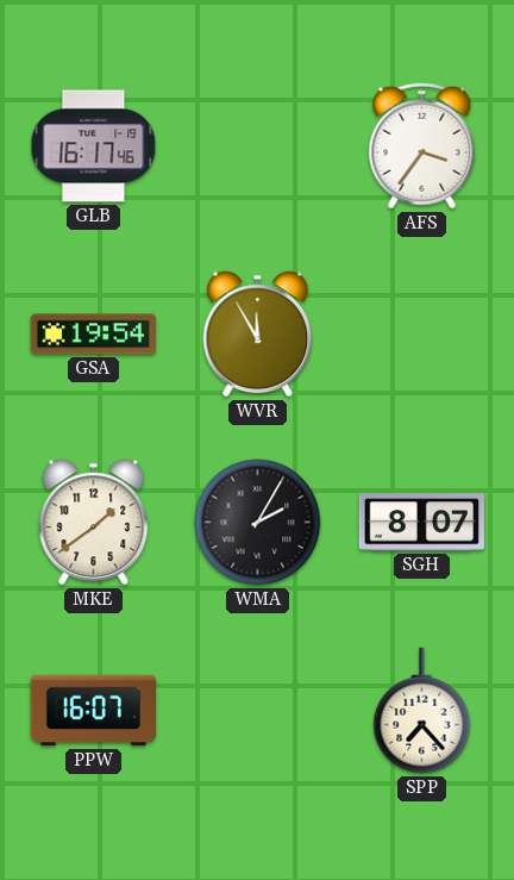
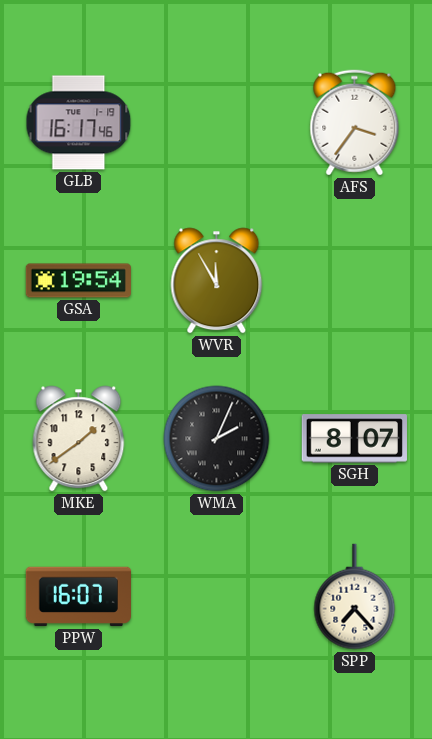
WMA: 2:05 -> 2:04 (217, 439)
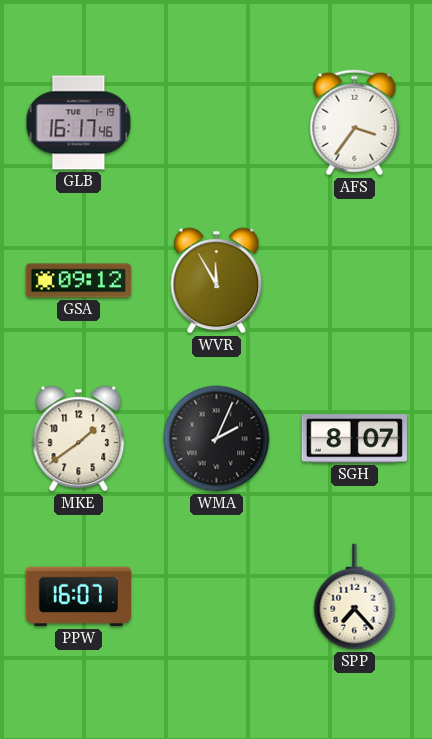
GSA: 19:54 -> 09:12 (78, 281)
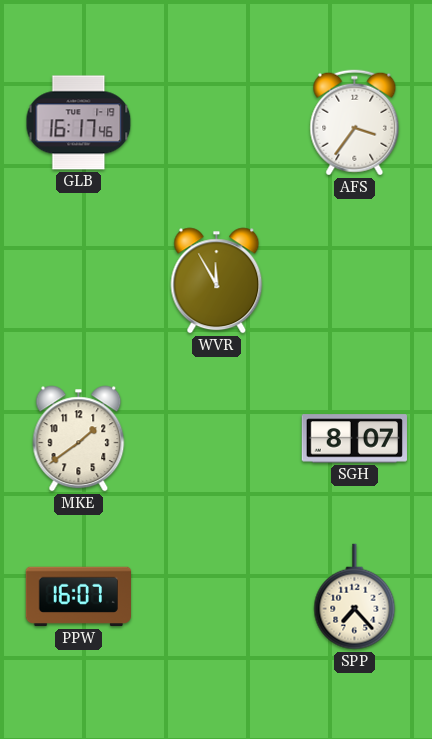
GSA: 09:12 -> none (78, 281)
WMA: 2:04 -> none (217, 439)
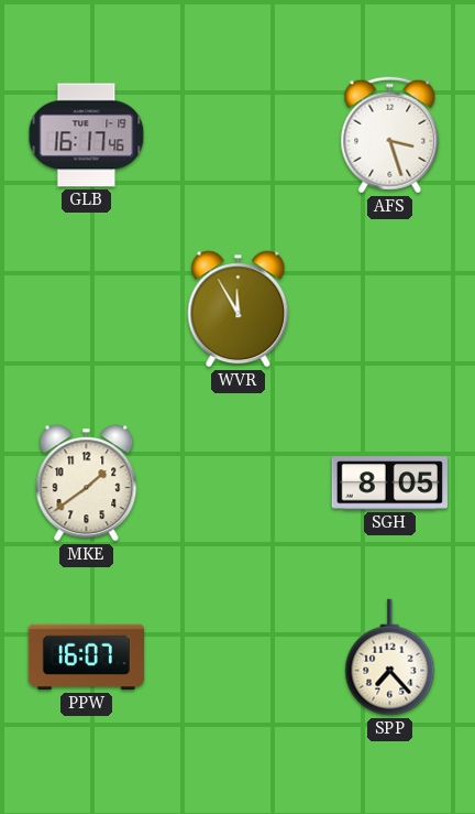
AFS: 3:36 -> 3:27 (390, 135)
SGH: 8:07 -> 8:05 (389, 484)
